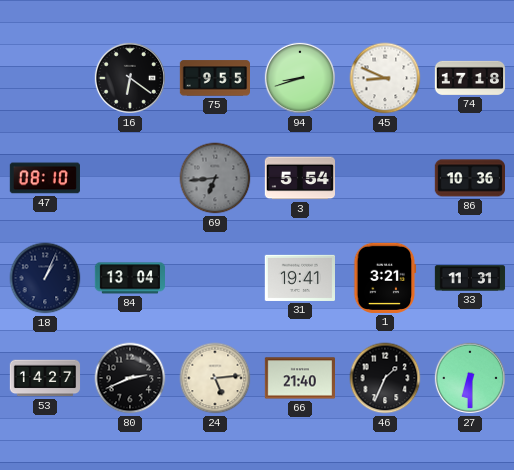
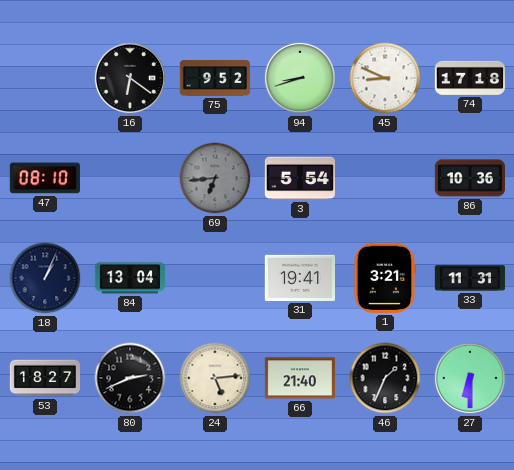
75: 9:55 -> 9:52 (214, 78)
53: 14:27 -> 18:27 (45, 378)
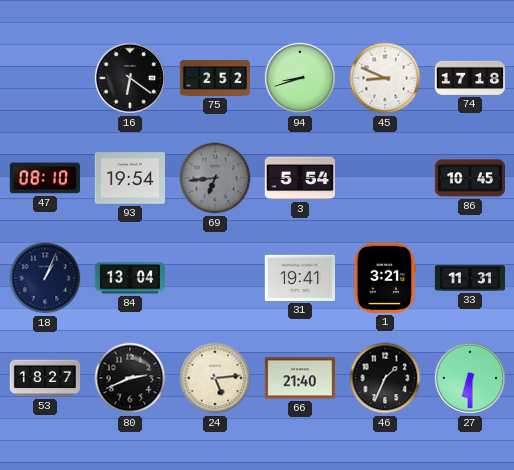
75: 9:52 -> 2:52 (214, 78)
93: none -> 19:54 (129, 178)
86: 10:36 -> 10:45 (469, 178)
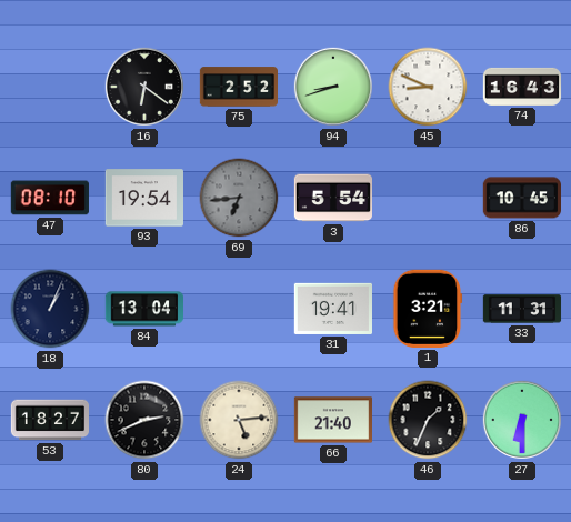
74: 17:18 -> 16:43 (522, 87)
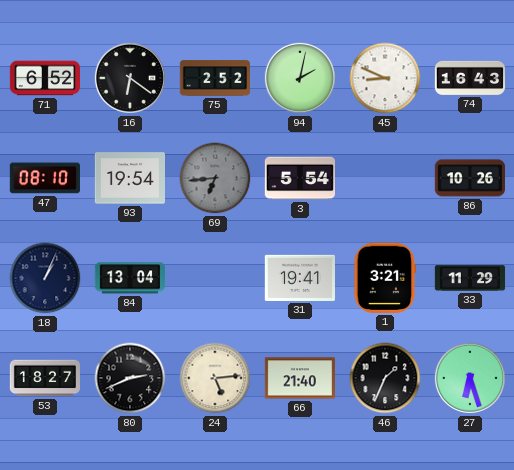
71: none -> 6:52 (45, 78)
94: 8:42 -> 2:02 (300, 78)
86: 10:45 -> 10:26 (469, 178)
33: 11:31 -> 11:29 (470, 278)
27: 6:30 -> 6:27 (470, 378)
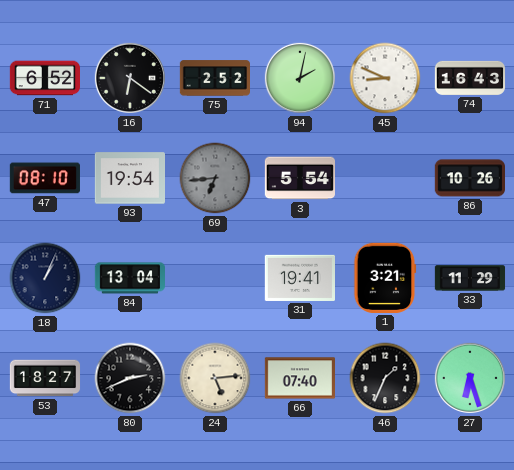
66: 21:40 -> 07:40 (299, 378)
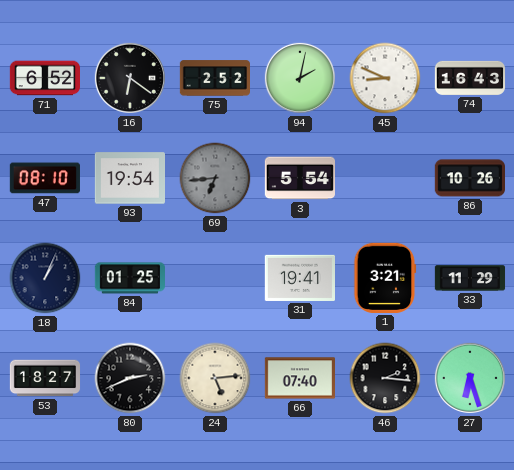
84: 13:04 -> 01:25 (129, 278)
46: 1:34 -> 2:16 (385, 378)
